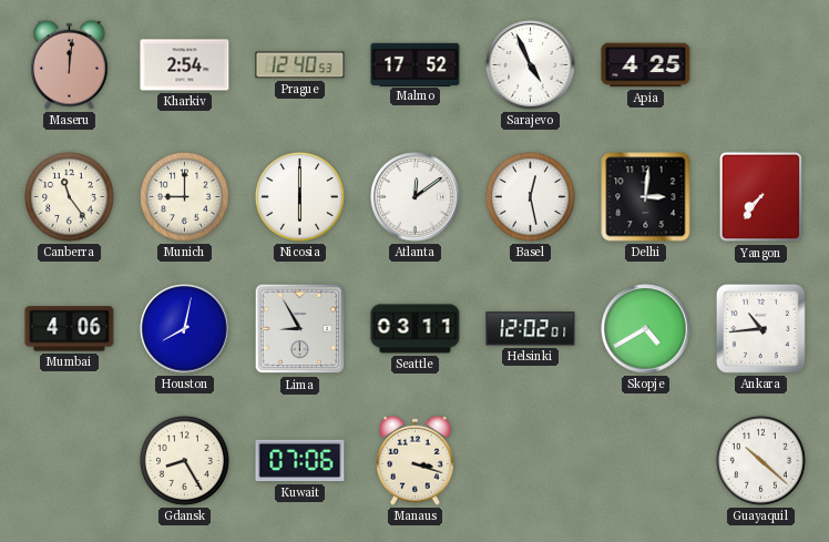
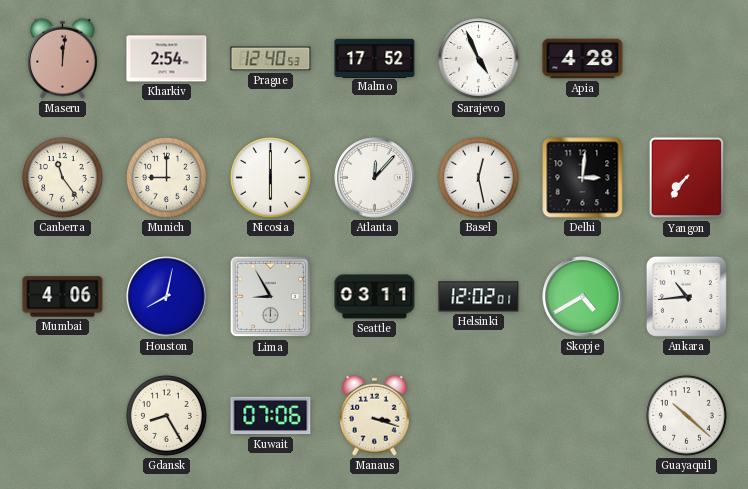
Apia: 4:25 -> 4:28 (583, 59)
Atlanta: 12:09 -> 12:07 (375, 178)
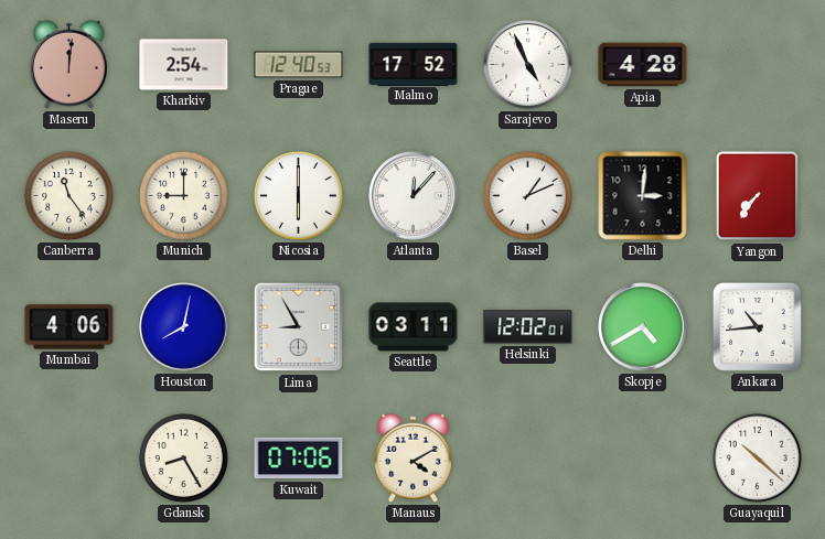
Basel: 12:28 -> 1:11 (527, 195)
Manaus: 3:18 -> 4:10 (414, 457)
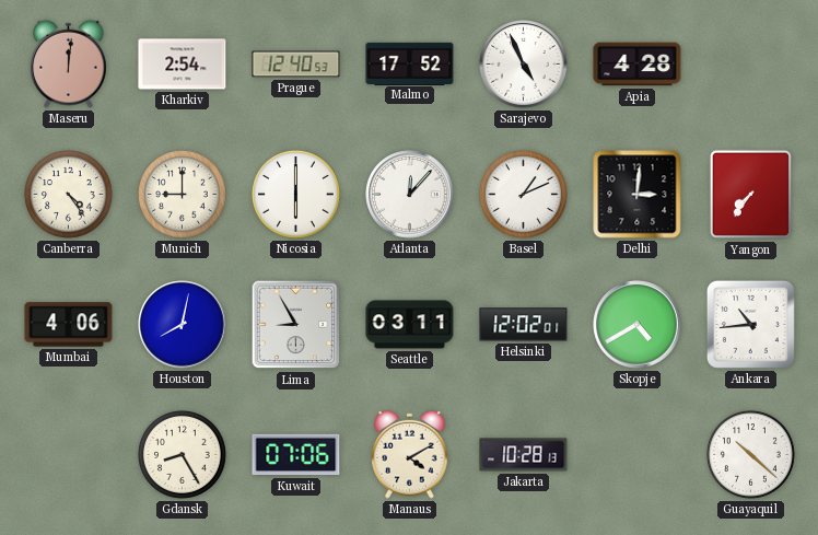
Canberra: 11:24 -> 4:24 (68, 194)
Jakarta: none -> 10:28 (524, 455)
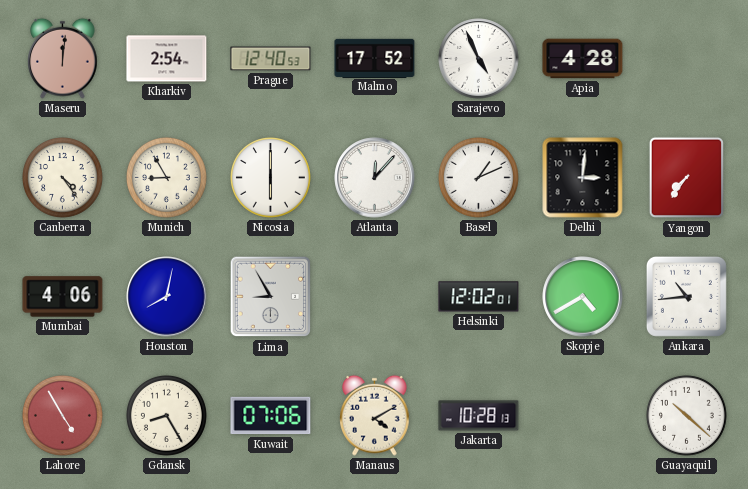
Munich: 9:00 -> 8:55 (166, 177)
Seattle: 03:11 -> none (410, 325)
Lahore: none -> 4:55 (62, 415)
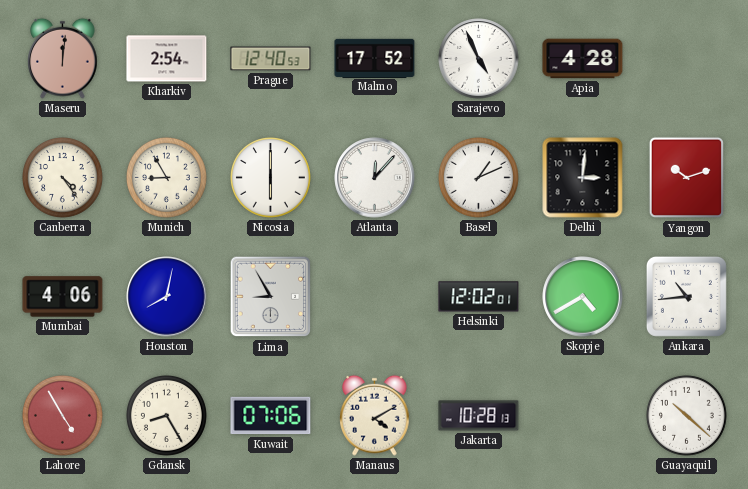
Yangon: 7:36 -> 10:12 (686, 178)
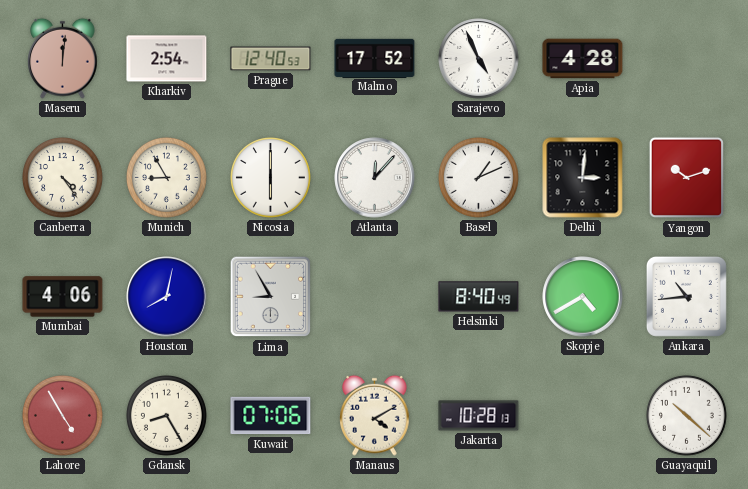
Helsinki: 12:02 -> 8:40 (479, 297)
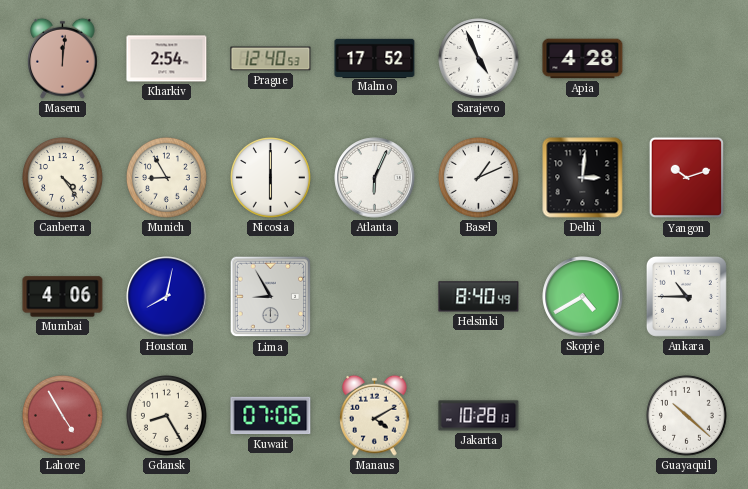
Atlanta: 12:07 -> 6:04 (375, 178)
Ankara: 10:44 -> 10:45 (686, 296)
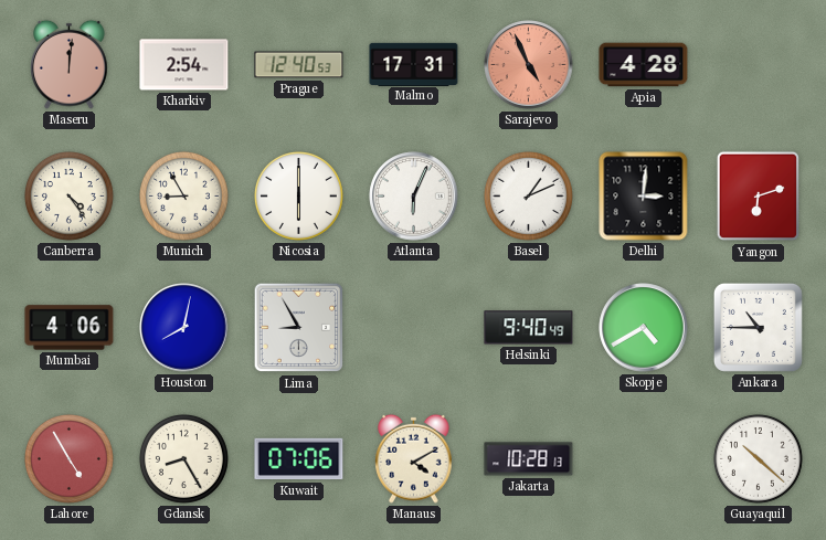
Malmo: 17:52 -> 17:31 (414, 64)
Sarajevo dial: white -> salmon (529, 65)
Yangon: 10:12 -> 6:12 (758, 197)
Helsinki: 8:40 -> 9:40 (529, 328)
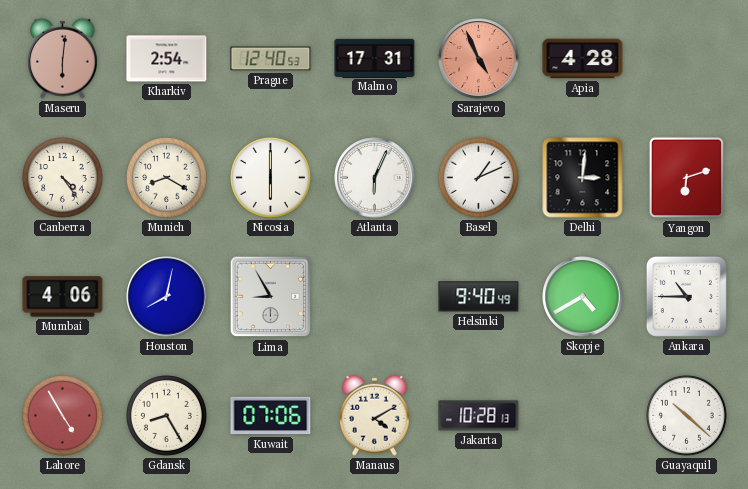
Maseru: 12:01 -> 6:01 (63, 58)
Munich: 8:55 -> 8:20 (166, 177)
